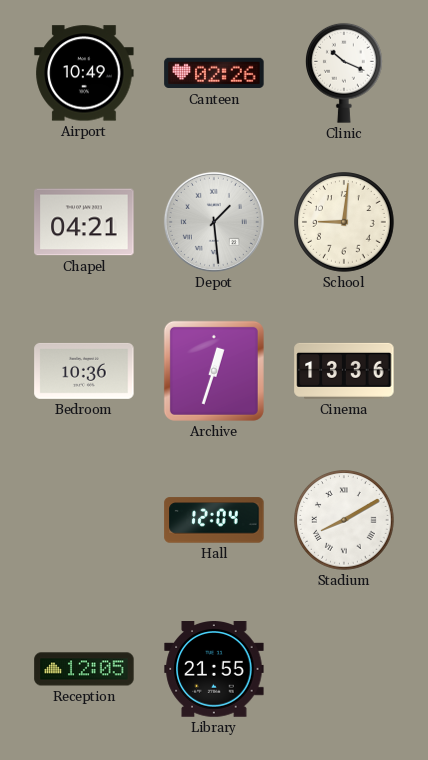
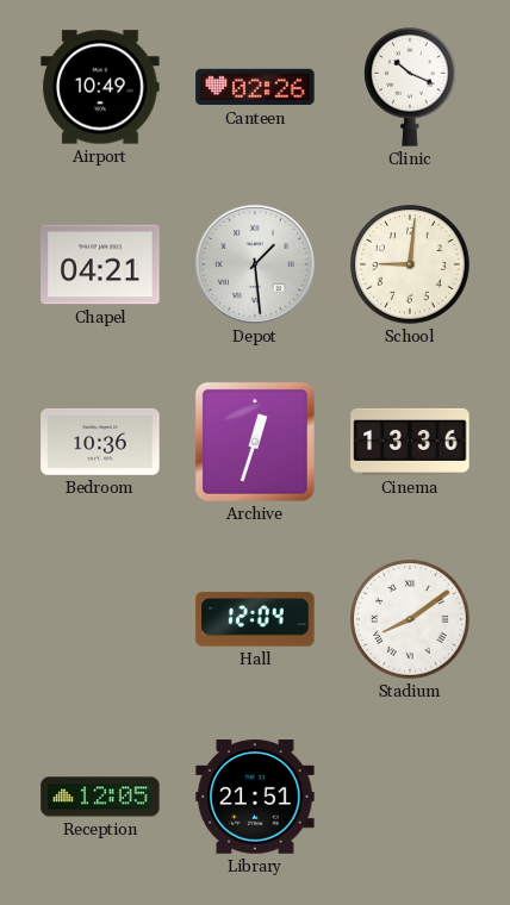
Stadium: 8:10 -> 8:09 (410, 619)
Library: 21:55 -> 21:51 (255, 798)
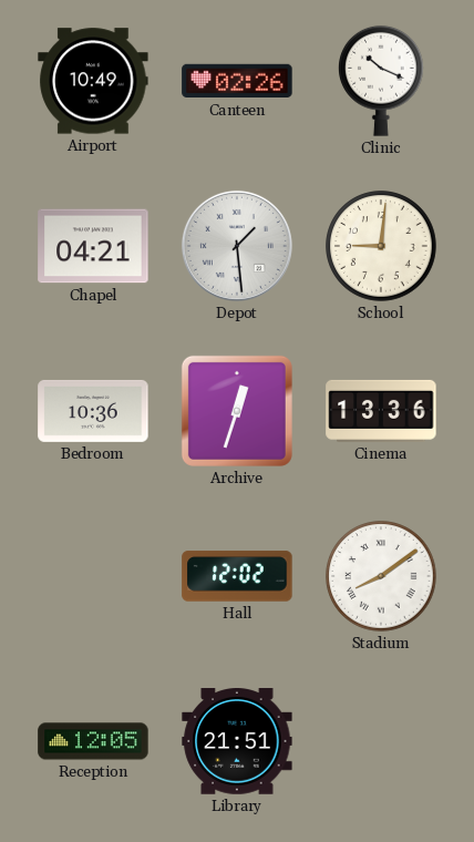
Hall: 12:04 -> 12:02 (237, 576)
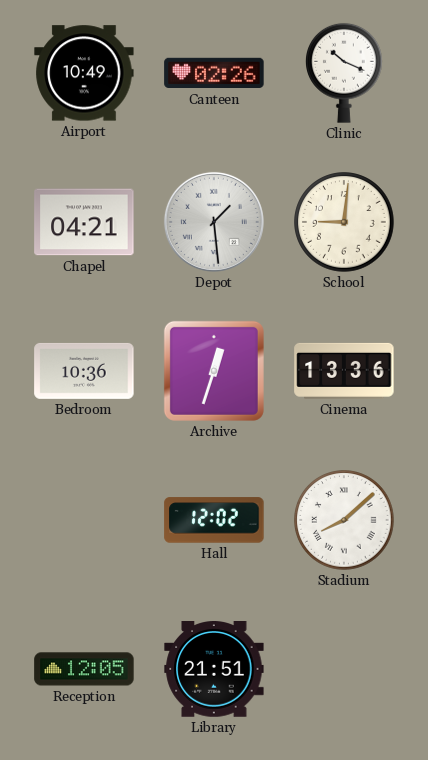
Stadium: 8:09 -> 8:08 (344, 520)
